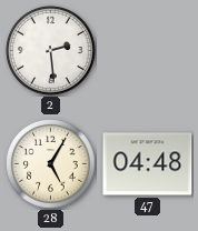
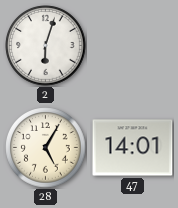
2: 2:29 -> 6:03 (46, 46)
47: 04:48 -> 14:01 (133, 148)
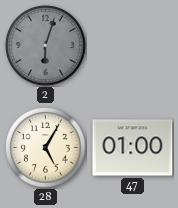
2 dial: white -> grey (46, 46)
47: 14:01 -> 01:00 (133, 148)
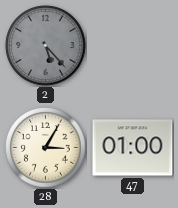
2: 6:03 -> 5:23 (46, 46)
28: 5:05 -> 3:05 (46, 148)
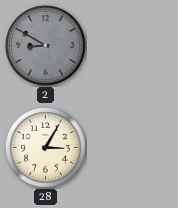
2: 5:23 -> 8:50 (46, 46)
47: 01:00 -> none (133, 148)
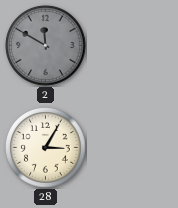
2: 8:50 -> 11:50 (46, 46)
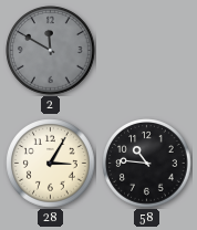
58: none -> 10:46 (147, 164)
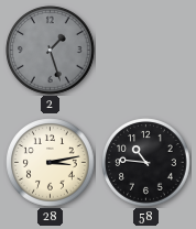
2: 11:50 -> 1:27 (51, 51)
28: 3:05 -> 3:13 (51, 163)
